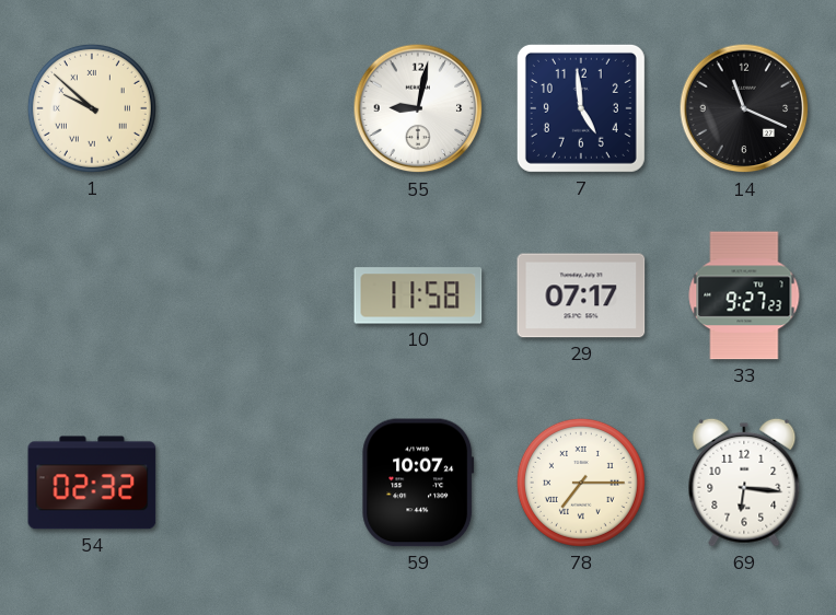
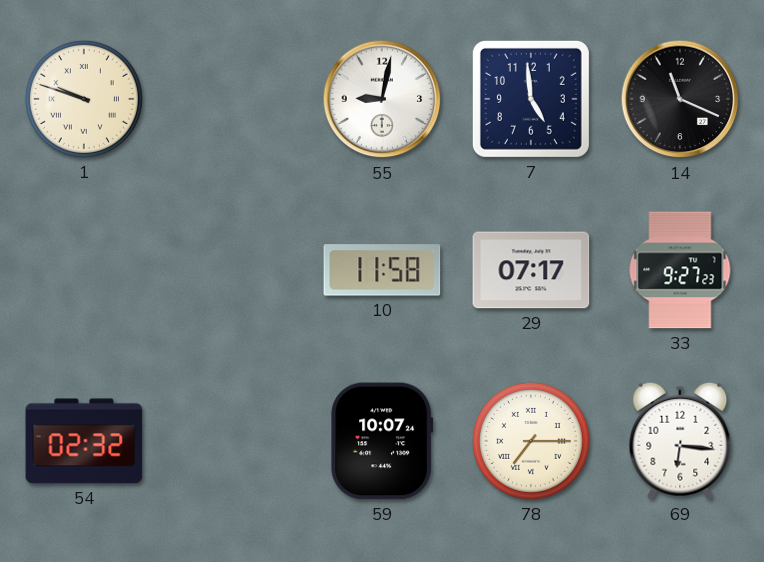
1: 9:52 -> 9:48 (84, 99)
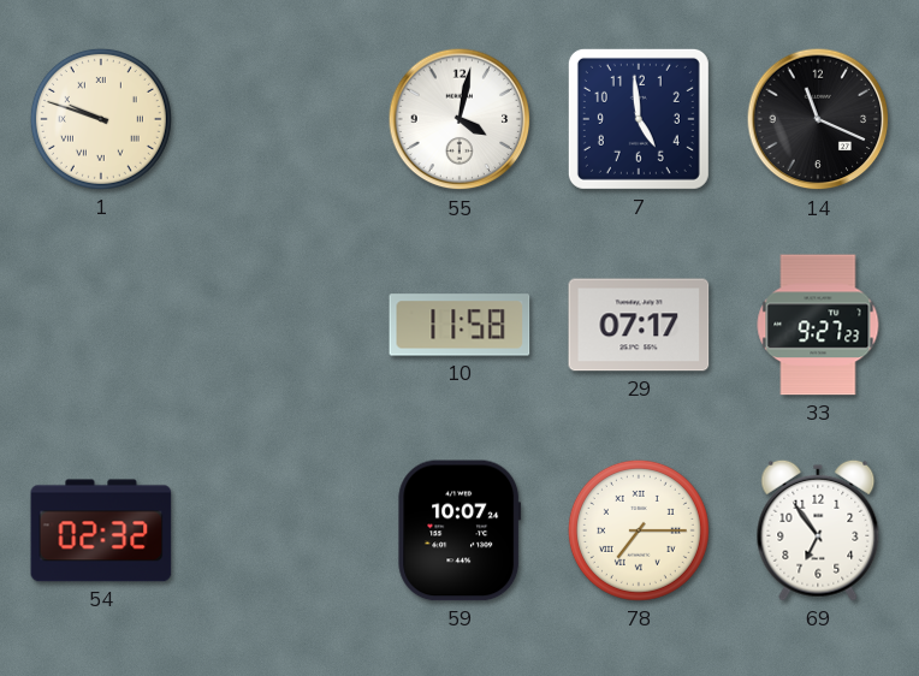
55: 9:02 -> 4:02 (459, 119)
69: 6:16 -> 6:54 (818, 530)
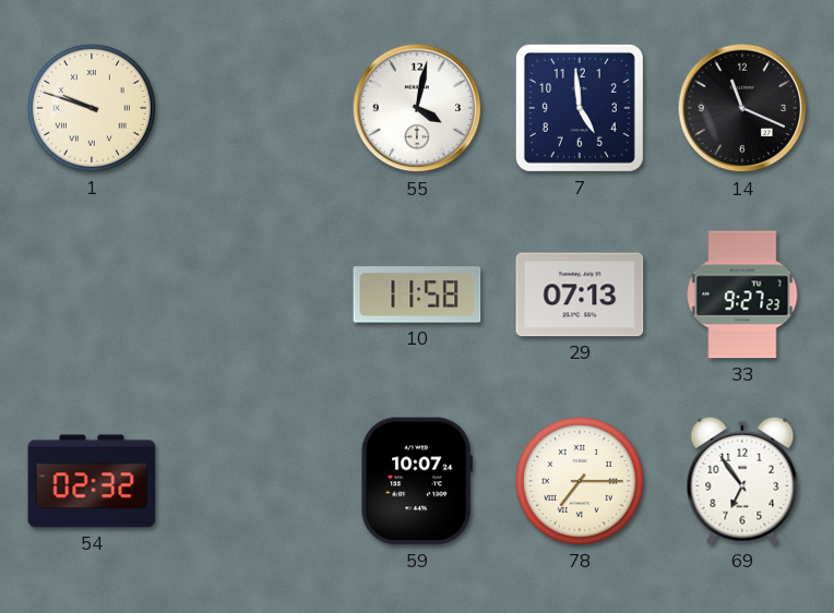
29: 07:17 -> 07:13 (580, 295)
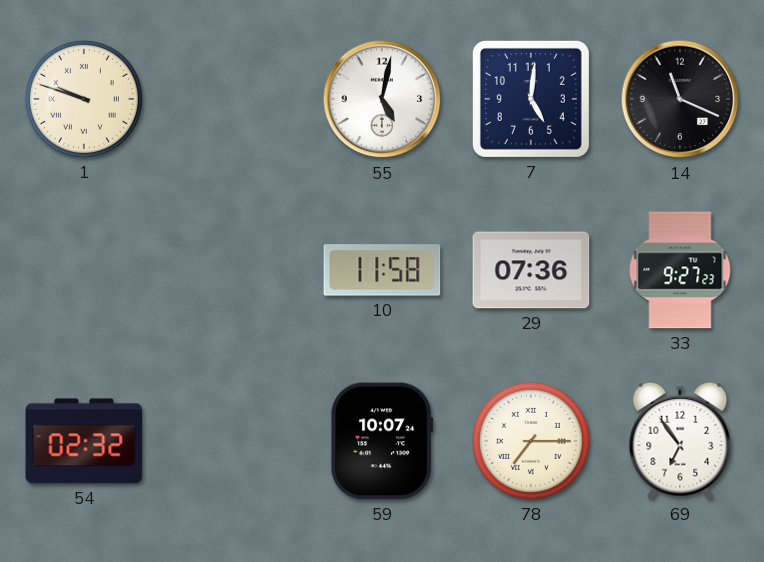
55: 4:02 -> 5:02 (382, 99)
7: 4:59 -> 5:01 (531, 99)
29: 07:13 -> 07:36 (531, 270)
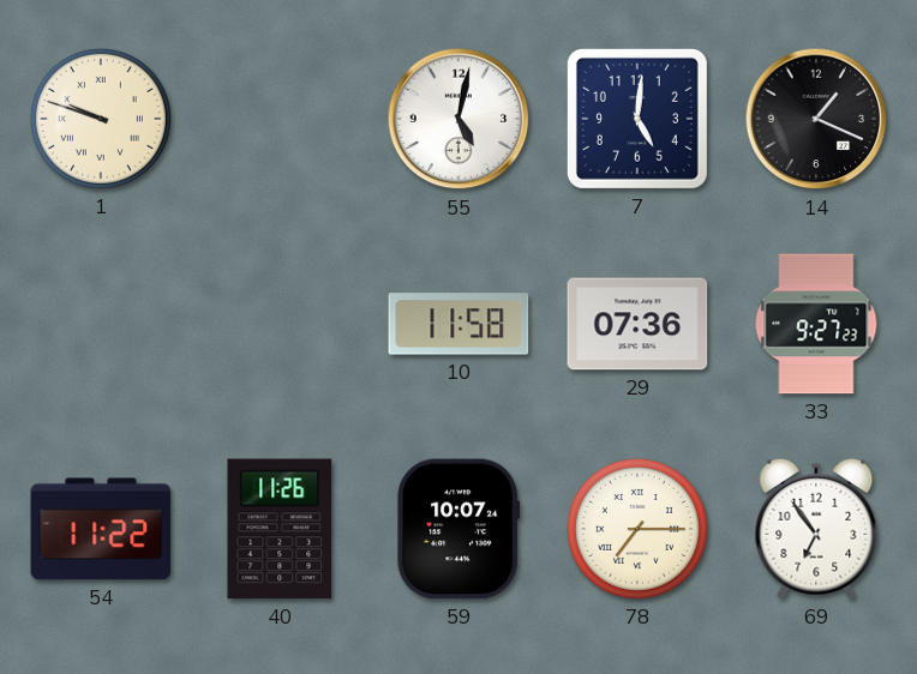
14: 11:19 -> 1:19 (816, 119)
54: 02:32 -> 11:22 (101, 529)
40: none -> 11:26 (280, 529)
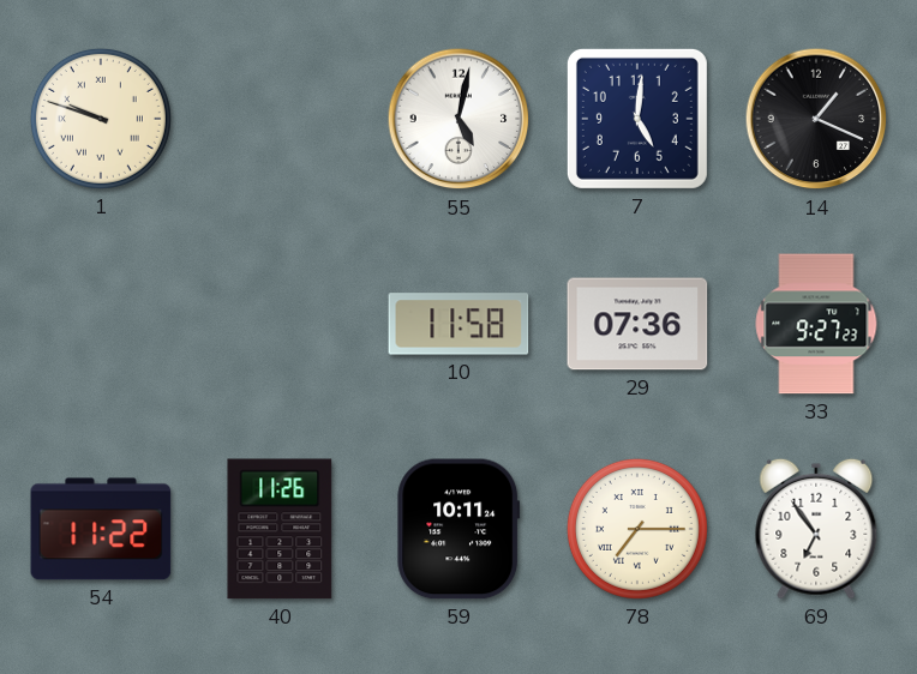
59: 10:07 -> 10:11 (458, 529)
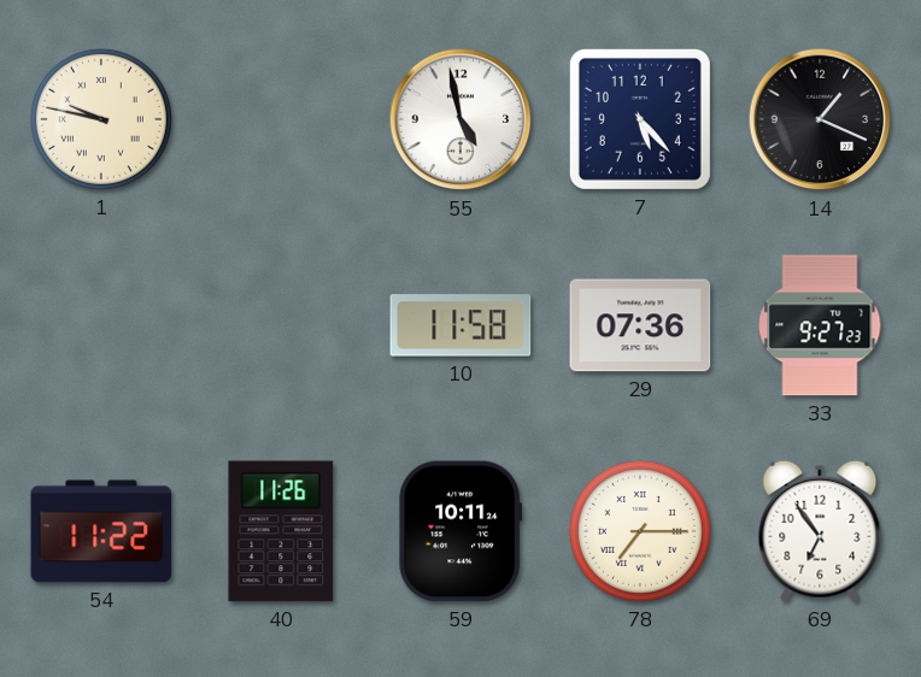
1: 9:48 -> 9:47 (101, 119)
55: 5:02 -> 4:58 (461, 119)
7: 5:01 -> 5:23 (640, 119)
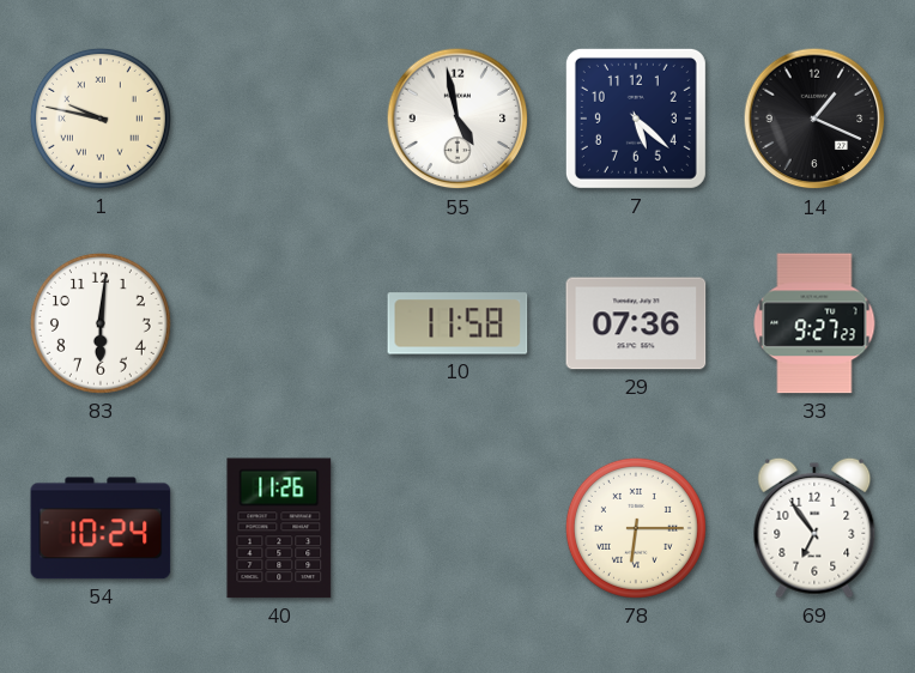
7: 5:23 -> 5:22 (636, 119)
83: none -> 6:01 (101, 323)
54: 11:22 -> 10:24 (101, 528)
59: 10:11 -> none (461, 531)
78: 7:15 -> 6:15 (636, 528)
